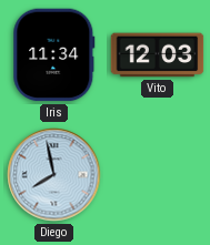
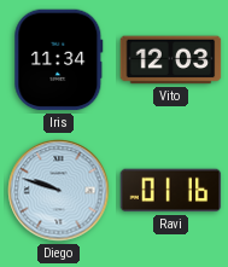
Diego: 7:58 -> 9:48 (59, 191)
Ravi: none -> 01:16 (171, 191)
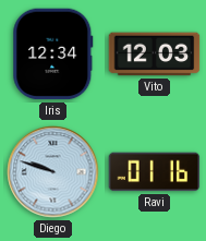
Iris: 11:34 -> 12:34 (53, 55)
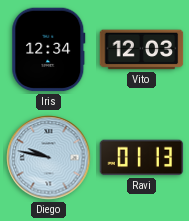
Diego: 9:48 -> 9:47 (49, 158)
Ravi: 01:16 -> 01:13 (142, 158)
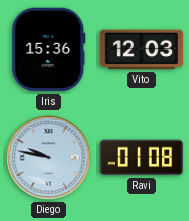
Iris: 12:34 -> 15:36 (49, 50)
Ravi: 01:13 -> 01:08 (142, 158)
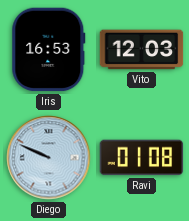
Iris: 15:36 -> 16:53 (49, 50)
Diego: 9:47 -> 9:49 (49, 158)
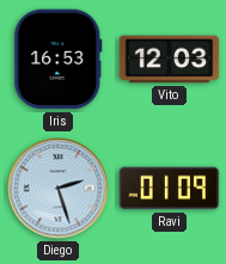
Diego: 9:49 -> 2:27 (59, 189)
Ravi: 01:08 -> 01:09 (170, 189)
